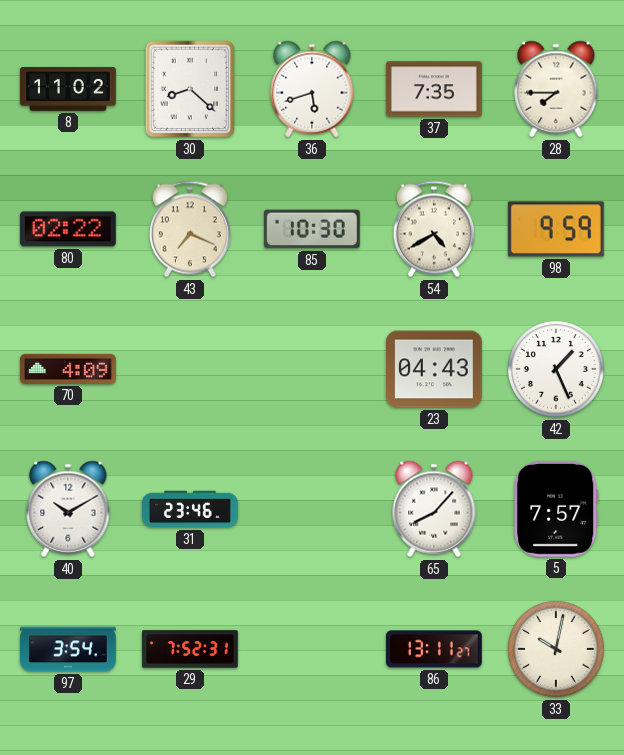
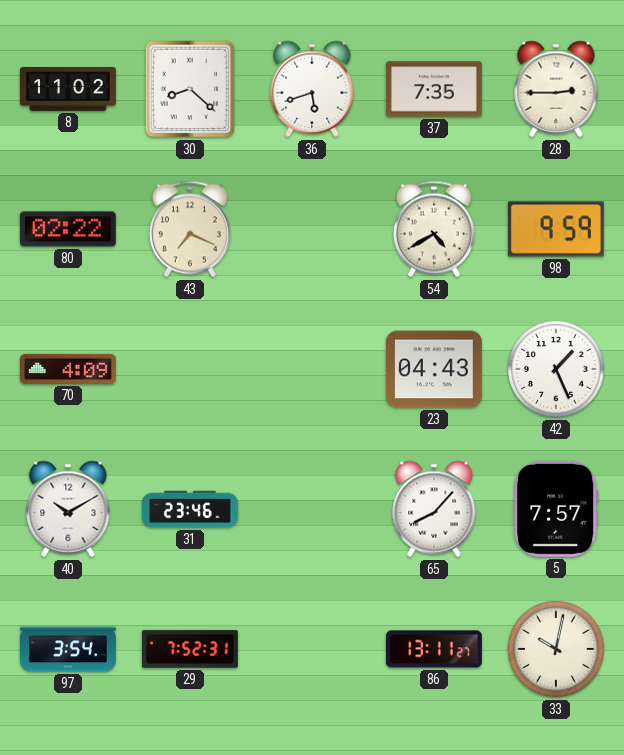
28: 7:45 -> 2:45 (556, 89)
85: 10:30 -> none (312, 229)
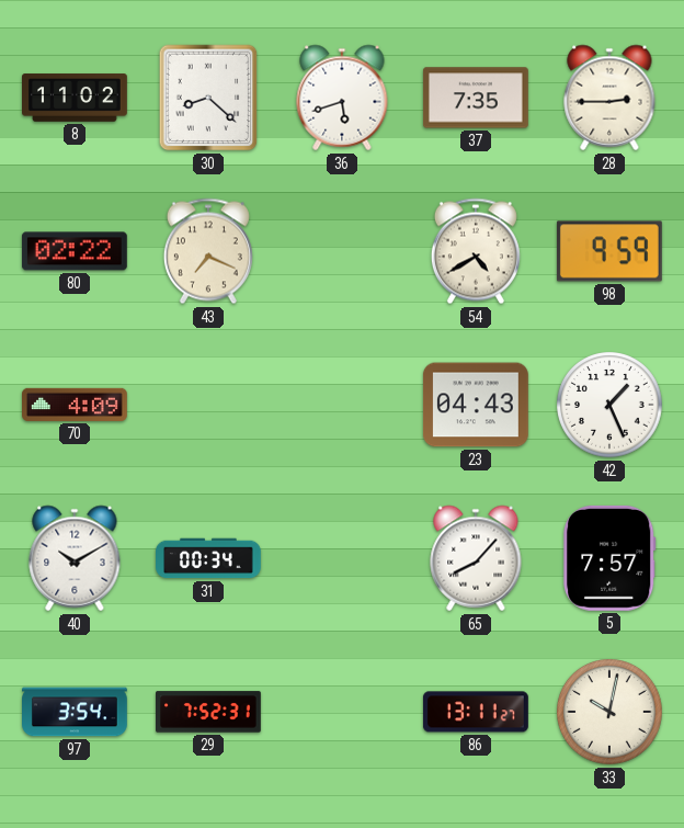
31: 23:46 -> 00:34 (209, 558)
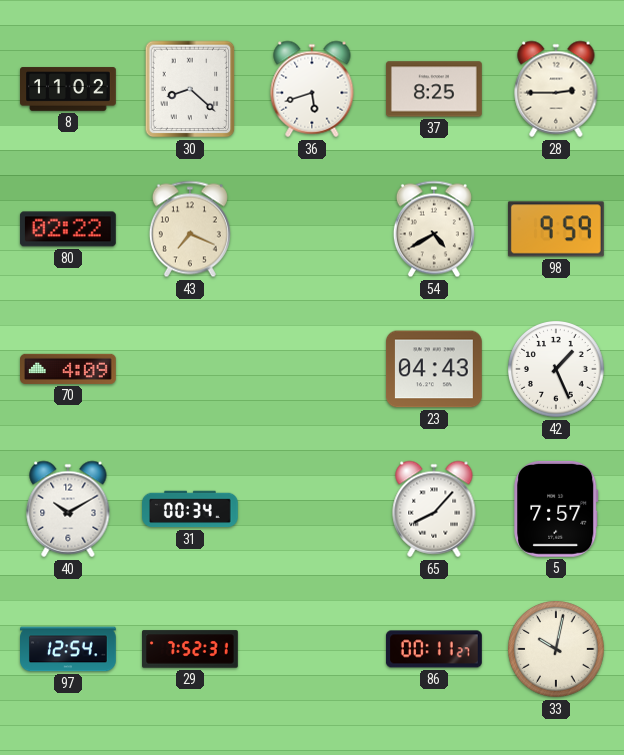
37: 7:35 -> 8:25 (434, 89)
97: 3:54 -> 12:54 (69, 649)
86: 13:11 -> 00:11 (434, 649)
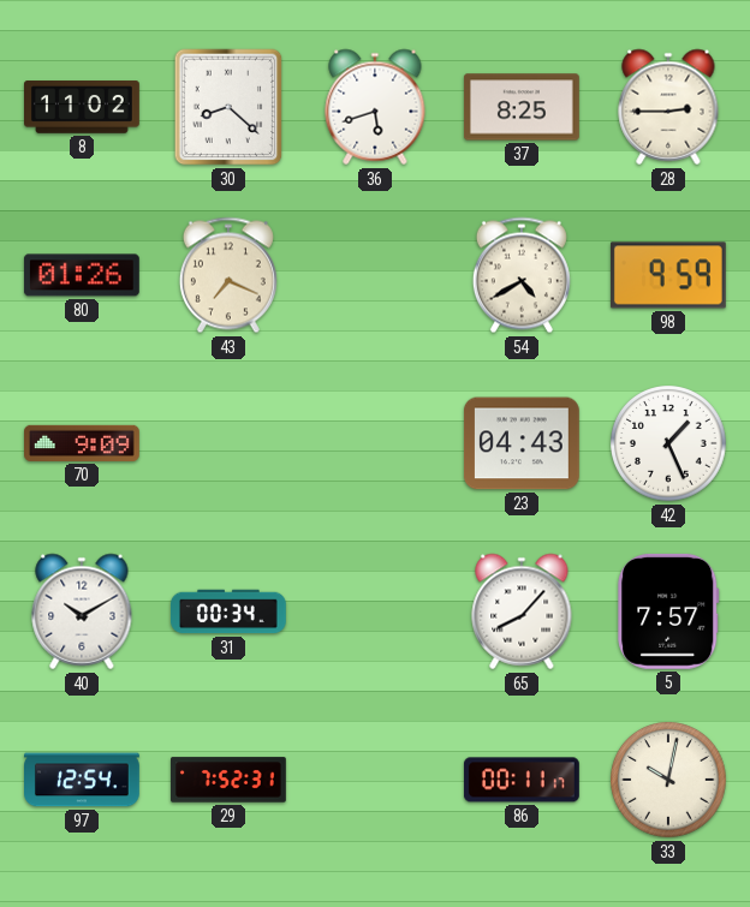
80: 02:22 -> 01:26 (82, 275)
70: 4:09 -> 9:09 (83, 443)
86: 00:11:27 -> 00:11:17 (522, 780)
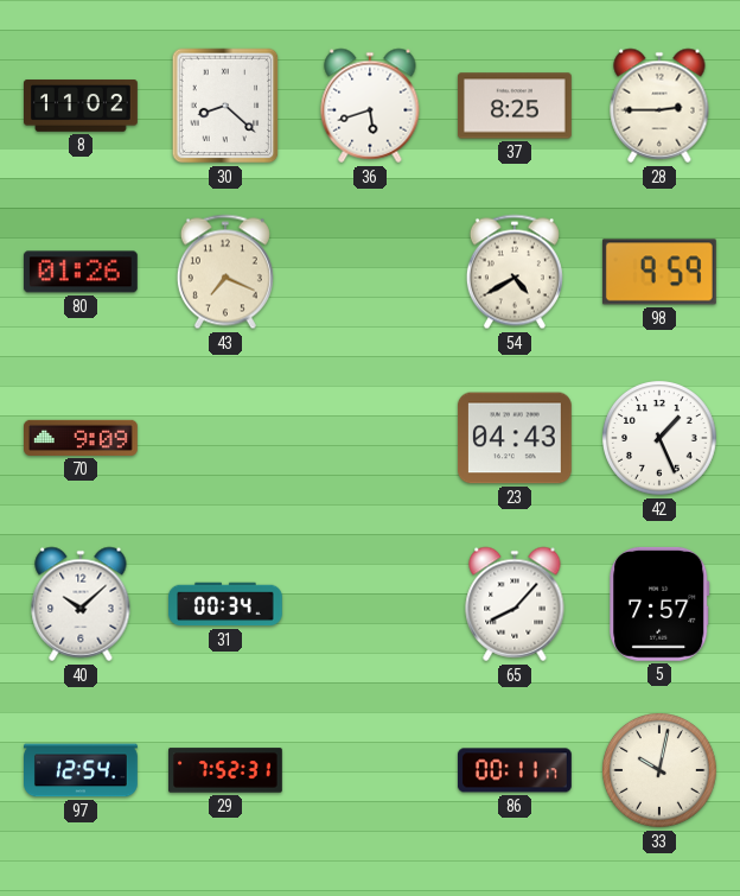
40: 10:10 -> 10:08 (81, 604)
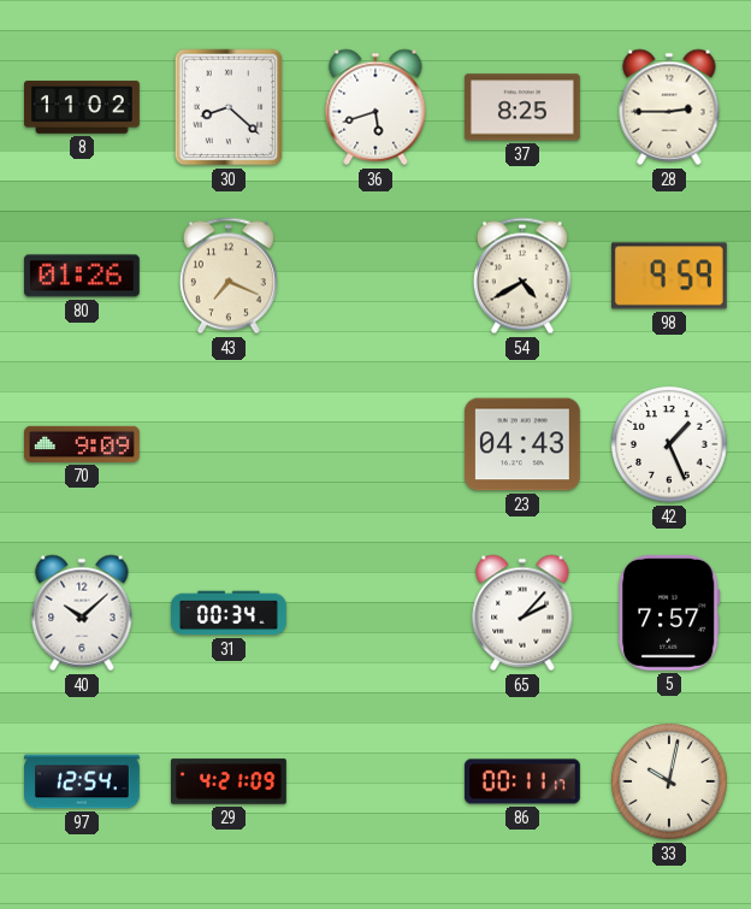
65: 8:07 -> 2:07 (522, 613)
29: 7:52 -> 4:21 (230, 781)
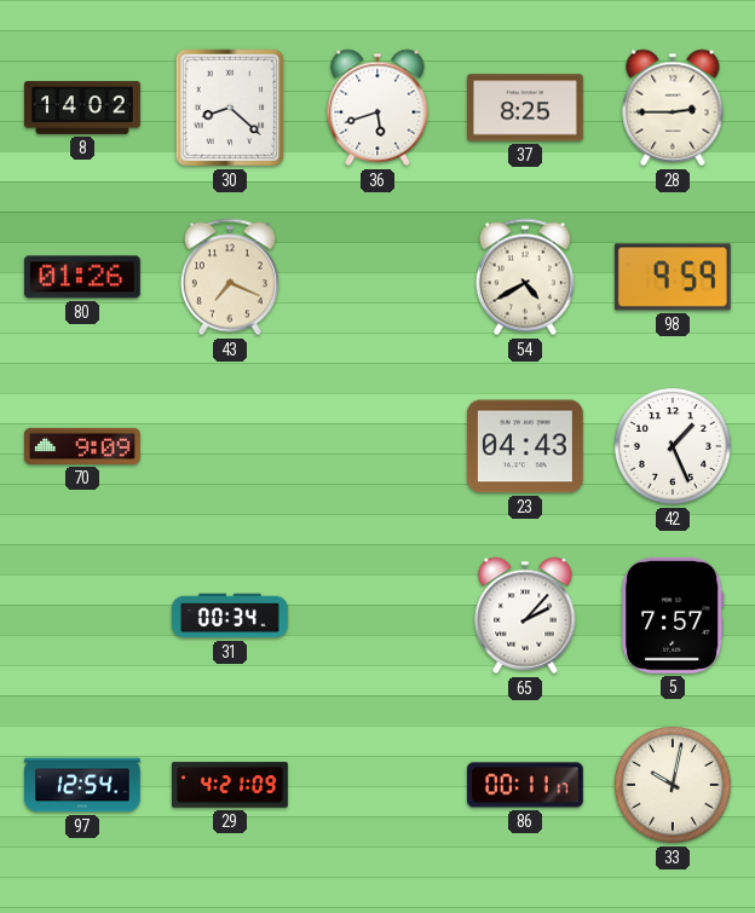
8: 11:02 -> 14:02 (83, 108)
40: 10:08 -> none (82, 613)
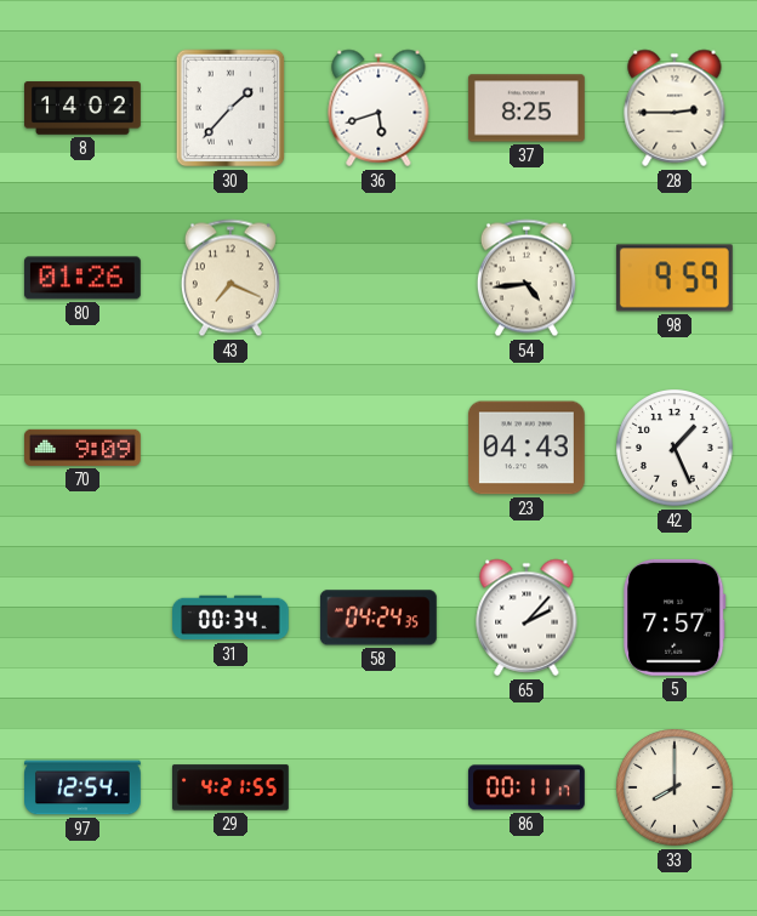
30: 8:22 -> 1:37 (230, 108)
54: 4:40 -> 4:44 (527, 278)
58: none -> 04:24 (378, 618)
29: 4:21:09 -> 4:21:55 (232, 787)
33: 10:02 -> 8:00 (676, 789)
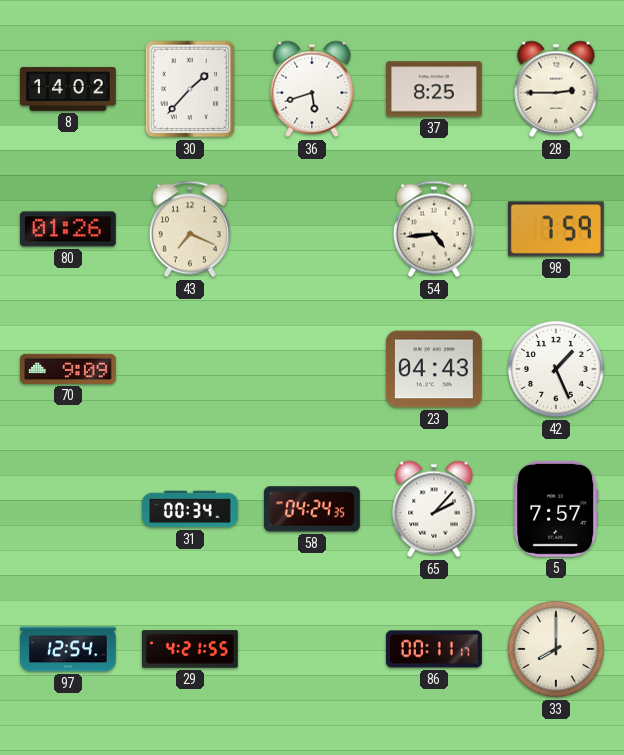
98: 9:59 -> 7:59 (556, 229)
